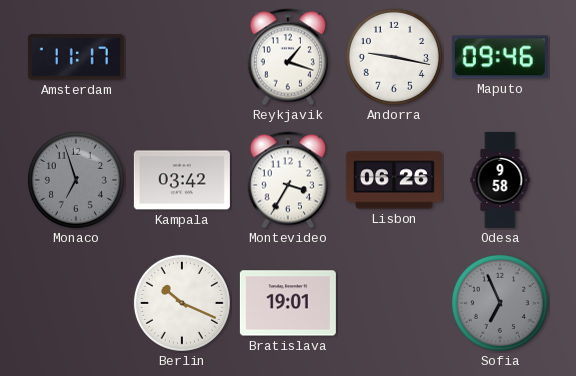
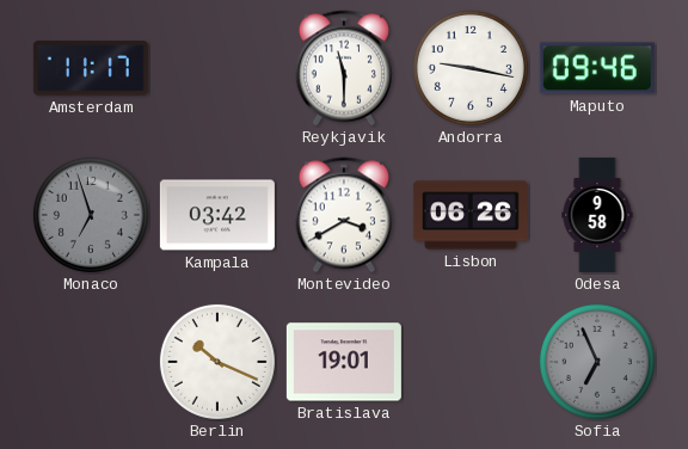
Reykjavik: 1:18 -> 11:30 (344, 68)
Montevideo: 3:35 -> 3:40 (344, 215)
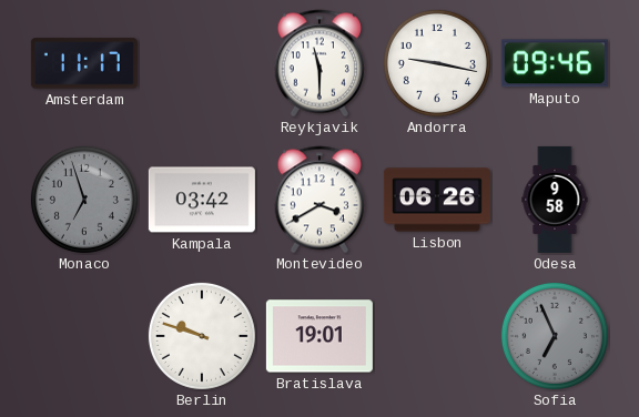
Berlin: 10:19 -> 9:48 (202, 336)
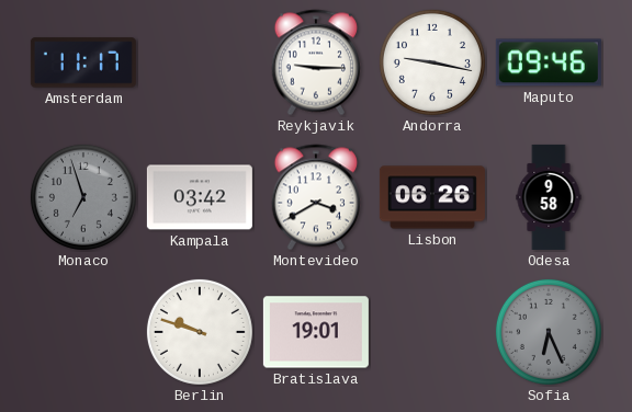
Reykjavik: 11:30 -> 9:15 (316, 62)
Sofia: 6:56 -> 6:26 (549, 332)
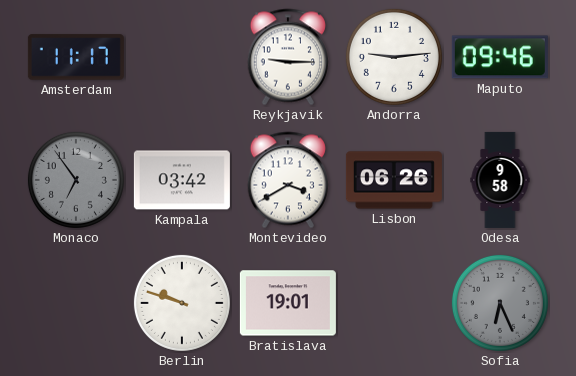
Andorra: 9:17 -> 9:14 (394, 57)
Monaco: 6:57 -> 6:54 (76, 180)
